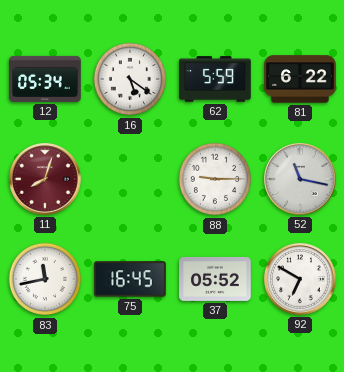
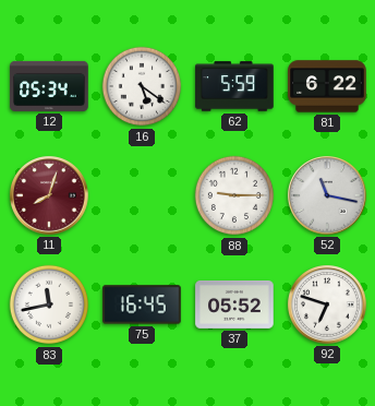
92: 6:50 -> 6:48 (328, 306)
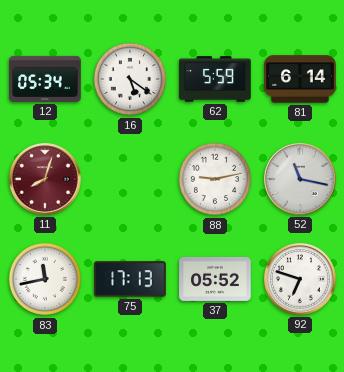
81: 6:22 -> 6:14 (300, 79)
88: 9:15 -> 9:13 (215, 179)
75: 16:45 -> 17:13 (130, 279)
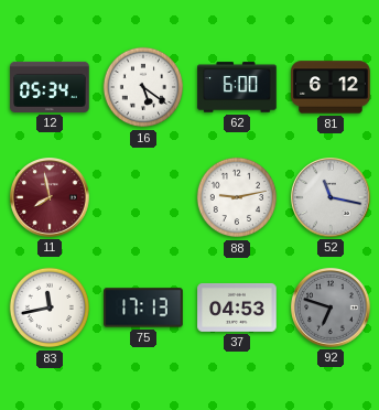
62: 5:59 -> 6:00 (237, 87)
81: 6:14 -> 6:12 (331, 87)
11: 8:03 -> 7:58 (51, 198)
37: 05:52 -> 04:53 (237, 307)
92 dial: white -> grey (332, 309)
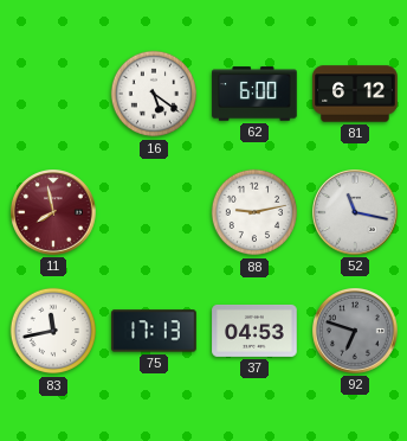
12: 05:34 -> none (50, 87)
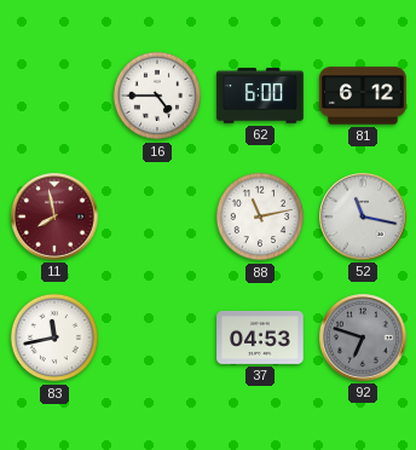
16: 5:21 -> 4:45 (157, 96)
88: 9:13 -> 11:13 (260, 217)
75: 17:13 -> none (154, 331)
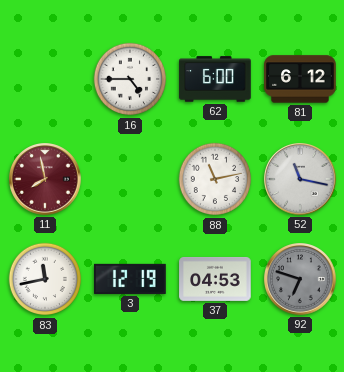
3: none -> 12:19 (130, 279)
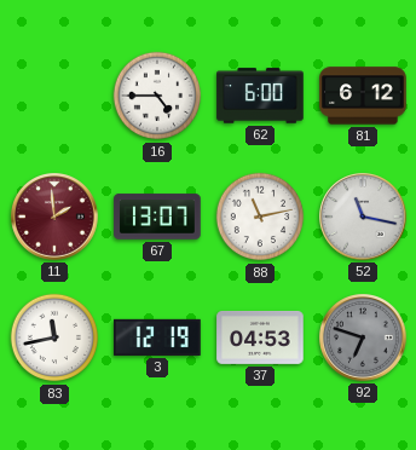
11: 7:58 -> 1:59 (56, 218)
67: none -> 13:07 (157, 217)
